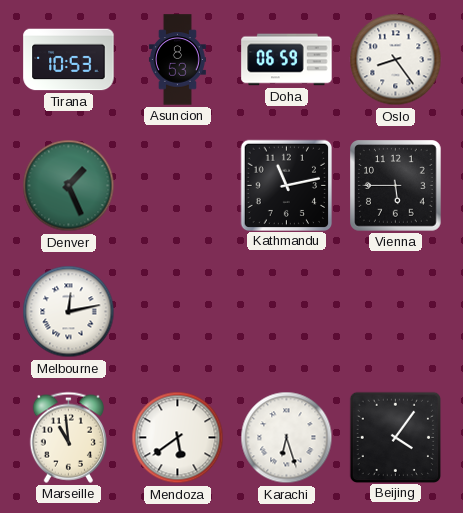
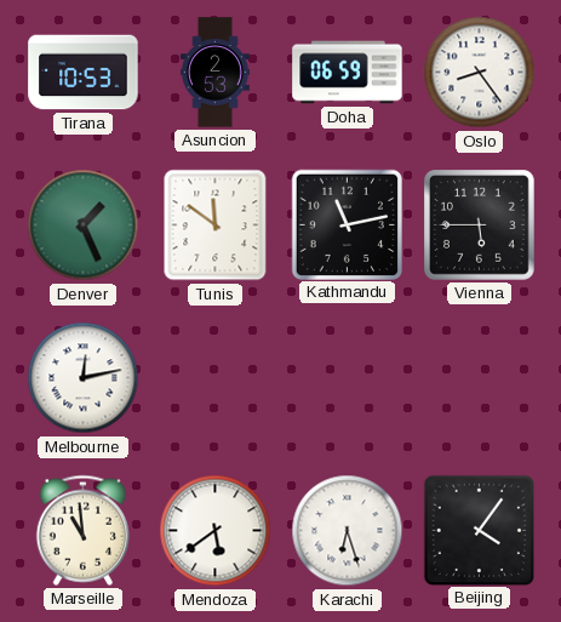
Asuncion: 8:53 -> 2:53 (214, 73)
Tunis: none -> 11:51 (216, 226)
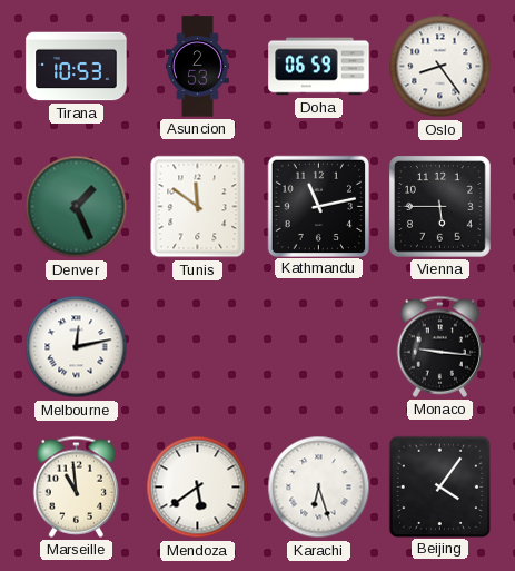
Monaco: none -> 9:16 (439, 346)
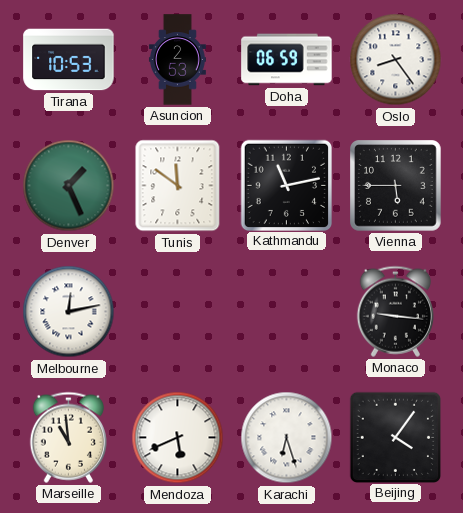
Mendoza: 5:39 -> 5:41 (178, 438)
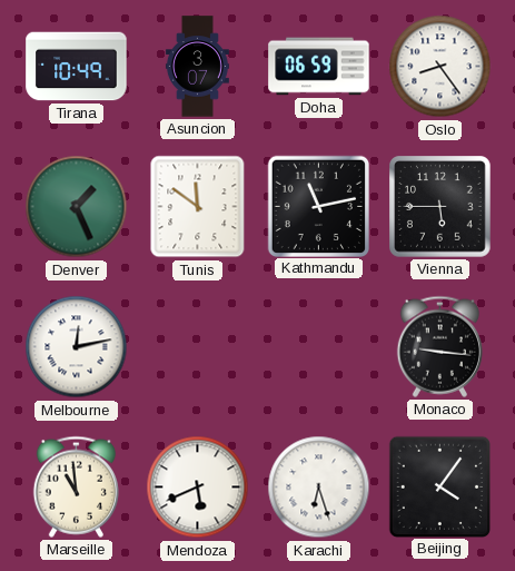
Tirana: 10:53 -> 10:49 (77, 67)
Asuncion: 2:53 -> 3:07 (197, 67)
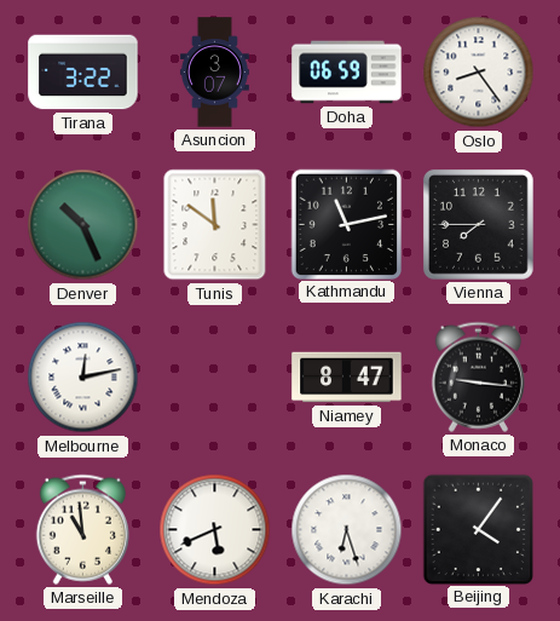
Tirana: 10:49 -> 3:22 (83, 73)
Denver: 1:26 -> 10:26 (83, 225)
Vienna: 5:45 -> 7:45 (479, 225)
Niamey: none -> 8:47 (347, 378)
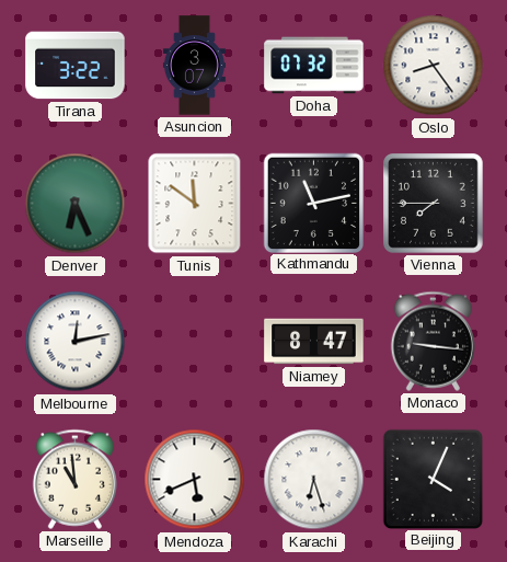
Doha: 06:59 -> 07:32 (314, 66)
Denver: 10:26 -> 6:26 (76, 204)
Beijing: 4:06 -> 4:04 (433, 479)
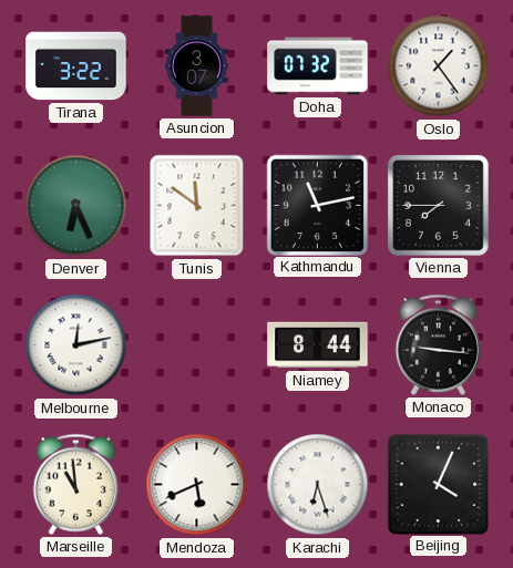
Oslo: 8:24 -> 1:24 (439, 66)
Niamey: 8:47 -> 8:44 (318, 345)
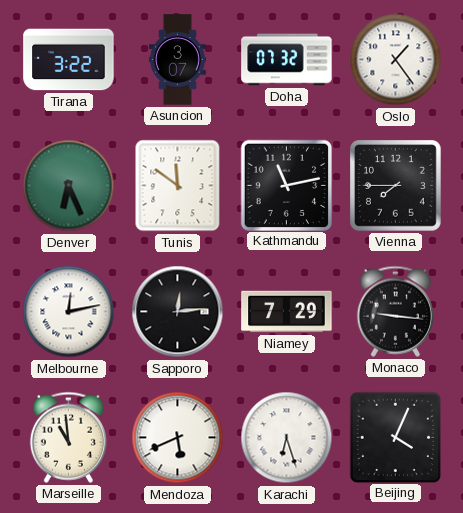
Sapporo: none -> 12:14 (178, 312)
Niamey: 8:44 -> 7:29 (287, 312)
